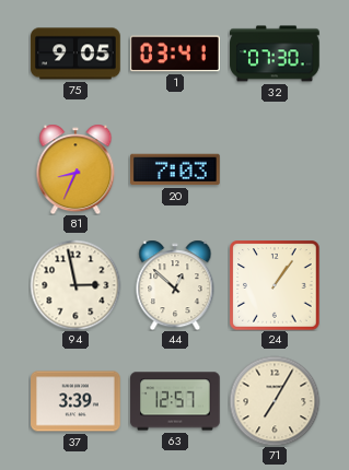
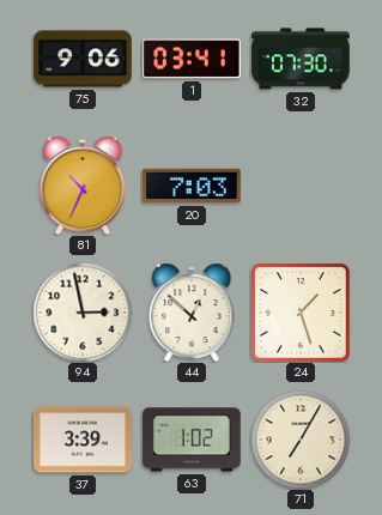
75: 9:05 -> 9:06 (83, 59)
81: 8:34 -> 10:34 (83, 186)
24: 1:06 -> 1:27 (301, 313)
63: 12:57 -> 1:02 (192, 440)
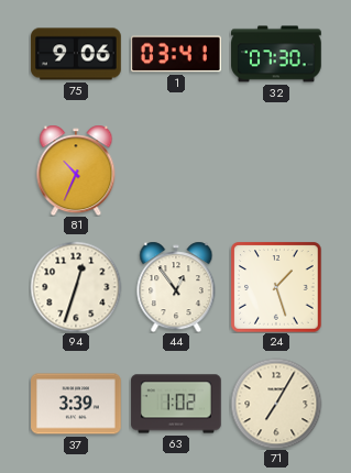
20: 7:03 -> none (192, 186)
94: 2:58 -> 12:33 (76, 287)
44: 12:52 -> 12:54 (176, 287)
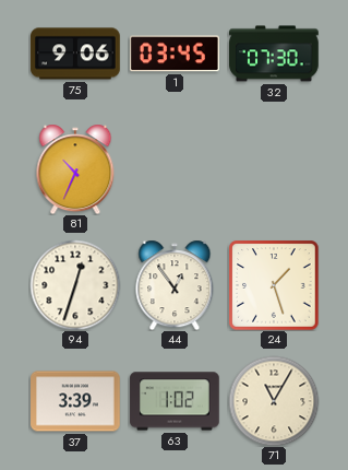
1: 03:41 -> 03:45 (175, 54)
71: 7:05 -> 11:05 (274, 401)
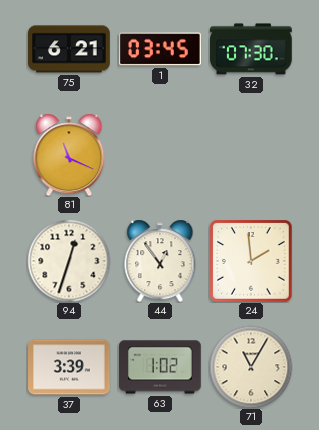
75: 9:06 -> 6:21 (69, 49)
81: 10:34 -> 11:19 (69, 155)
24: 1:27 -> 1:59 (251, 261)
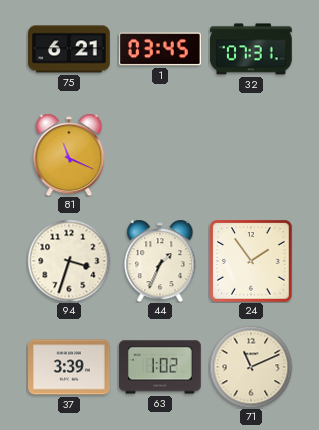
32: 07:30 -> 07:31 (251, 49)
94: 12:33 -> 3:33 (69, 261)
44: 12:54 -> 1:34 (160, 261)
24: 1:59 -> 1:54 (251, 261)
71: 11:05 -> 11:11 (251, 367)
